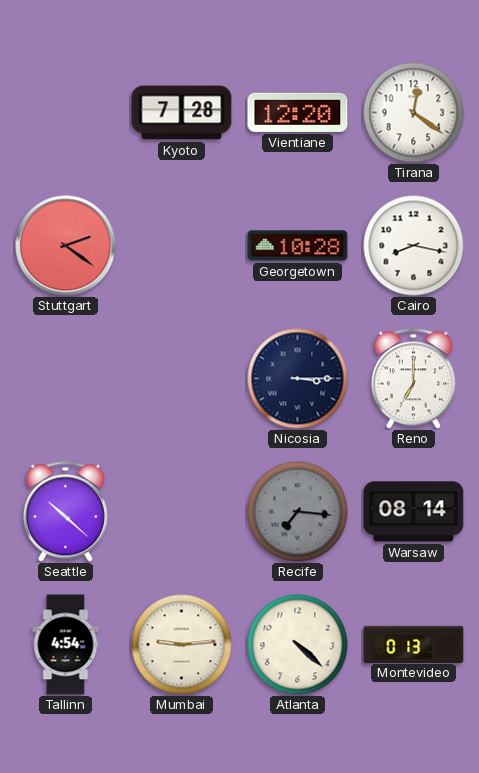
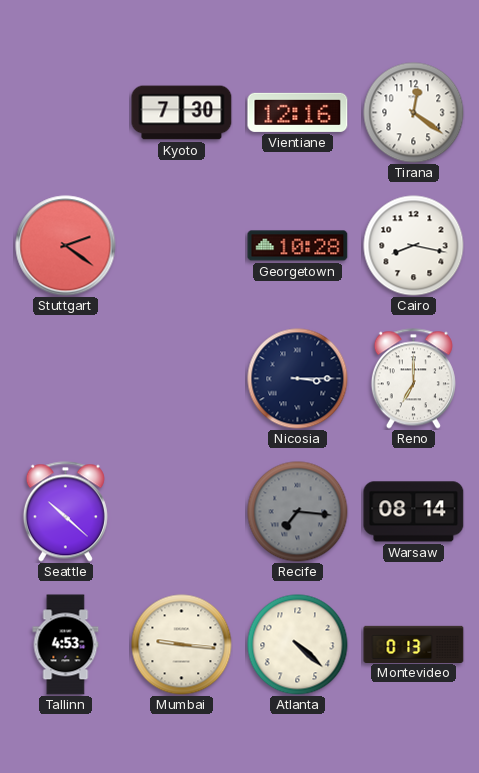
Kyoto: 7:28 -> 7:30 (182, 113)
Vientiane: 12:20 -> 12:16 (298, 112)
Tallinn: 4:54 -> 4:53 (66, 645)
Mumbai: 9:14 -> 9:16 (182, 645)
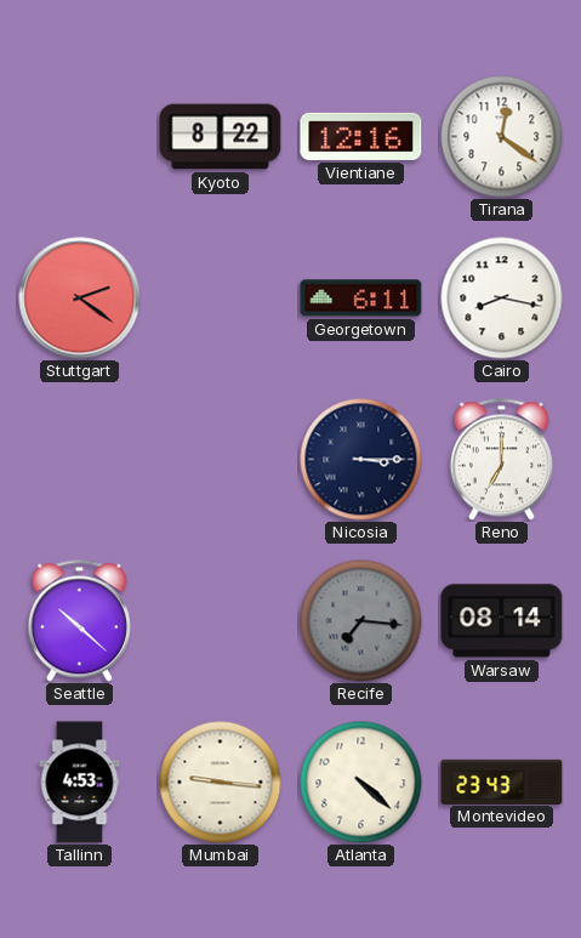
Kyoto: 7:30 -> 8:22 (221, 137)
Georgetown: 10:28 -> 6:11 (361, 299)
Montevideo: 0:13 -> 23:43 (502, 781)
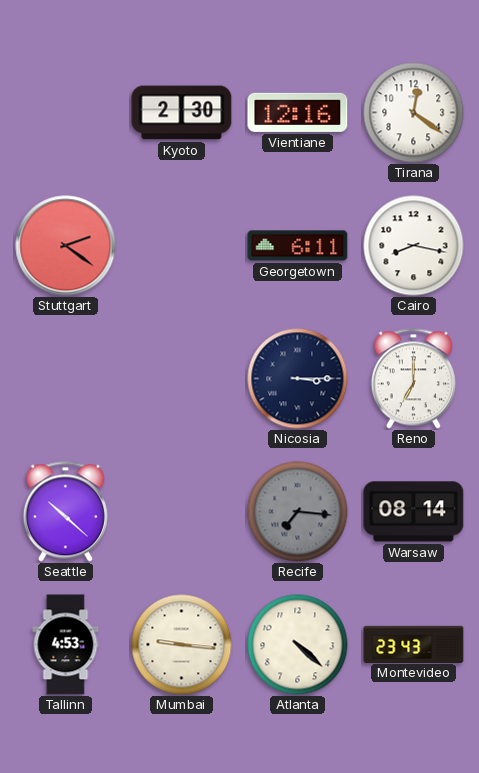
Kyoto: 8:22 -> 2:30 (182, 113)
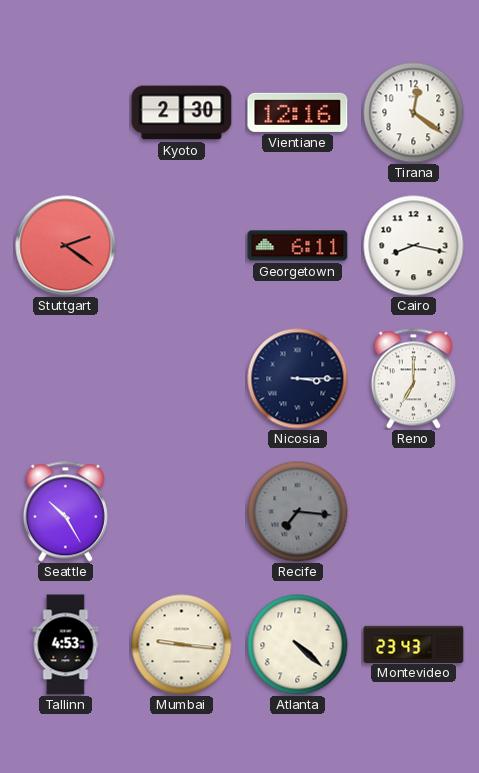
Seattle: 10:22 -> 10:25 (65, 512)
Warsaw: 08:14 -> none (414, 512)
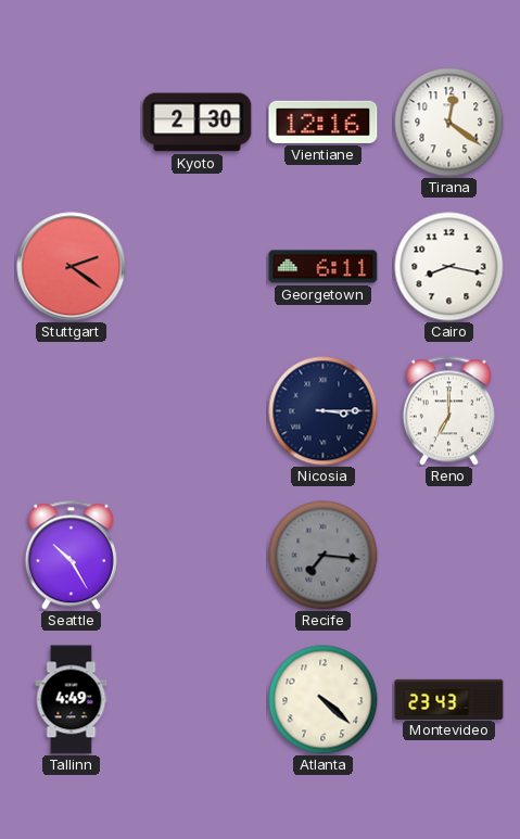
Tallinn: 4:53 -> 4:49 (72, 700)
Mumbai: 9:16 -> none (182, 645)
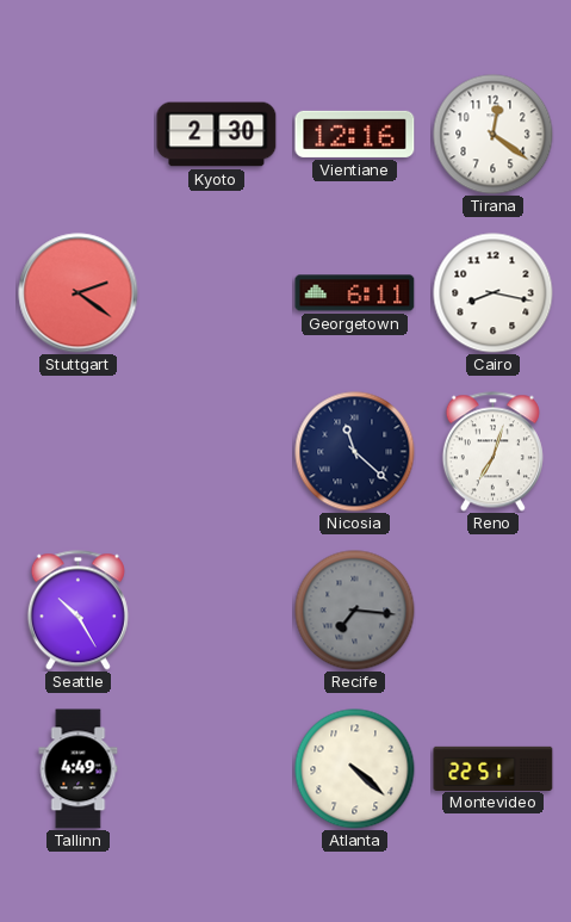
Nicosia: 3:15 -> 11:22 (355, 452)
Reno: 7:00 -> 7:03 (492, 452)
Montevideo: 23:43 -> 22:51 (494, 768)
